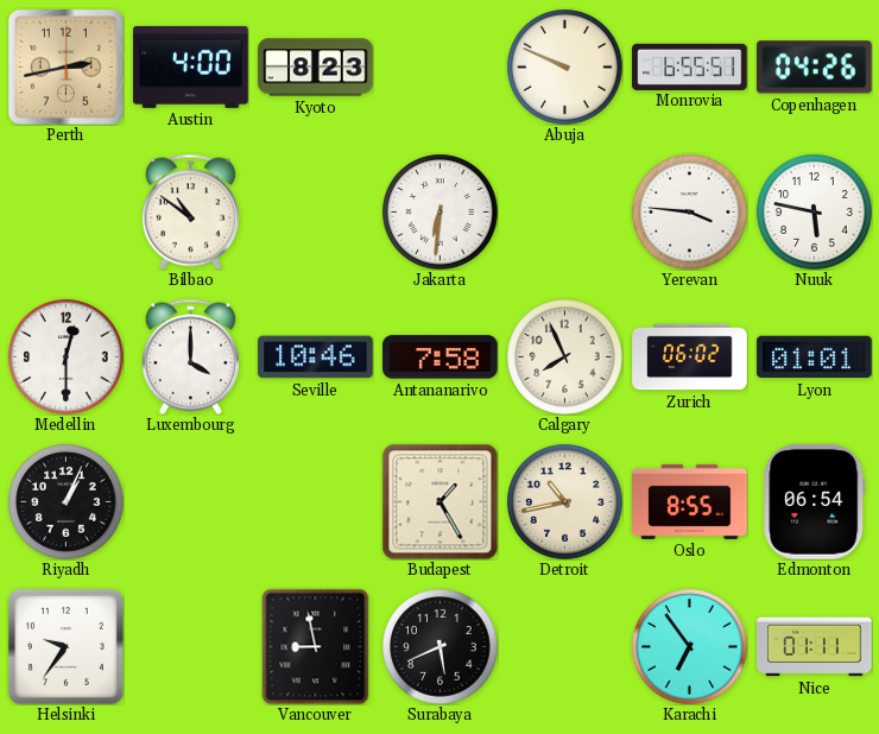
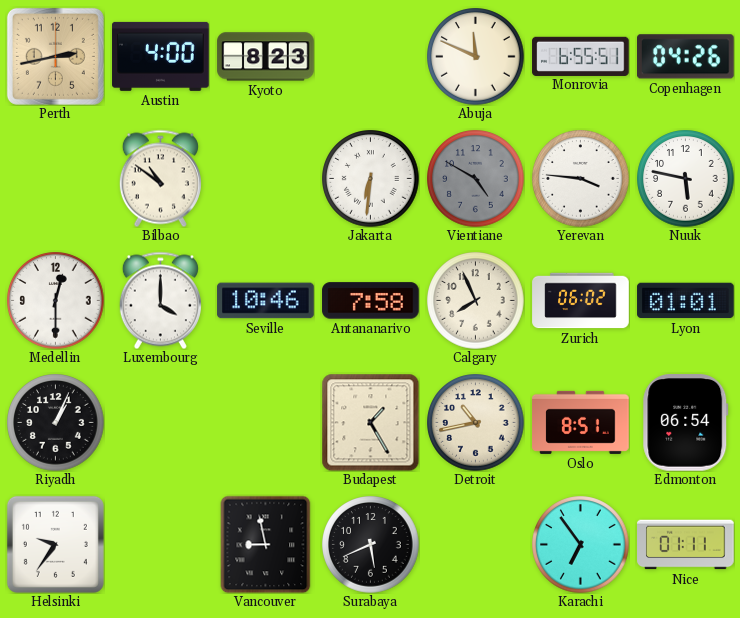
Abuja: 9:49 -> 11:49 (476, 57)
Vientiane: none -> 4:50 (476, 179)
Oslo: 8:55 -> 8:51 (581, 422)
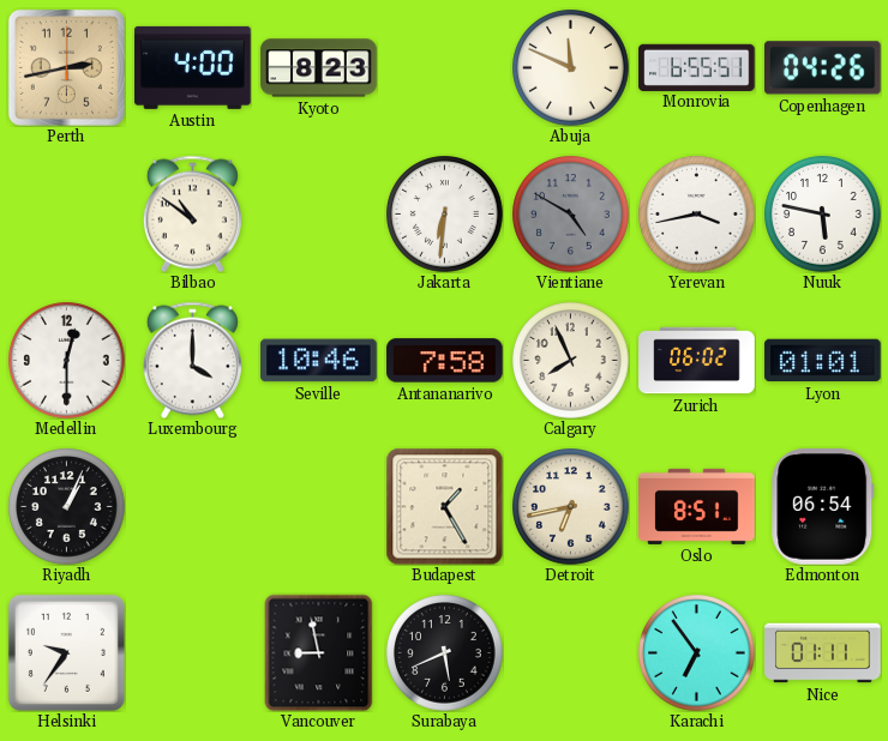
Yerevan: 3:46 -> 3:43 (697, 215)
Detroit: 10:43 -> 6:43 (571, 507)
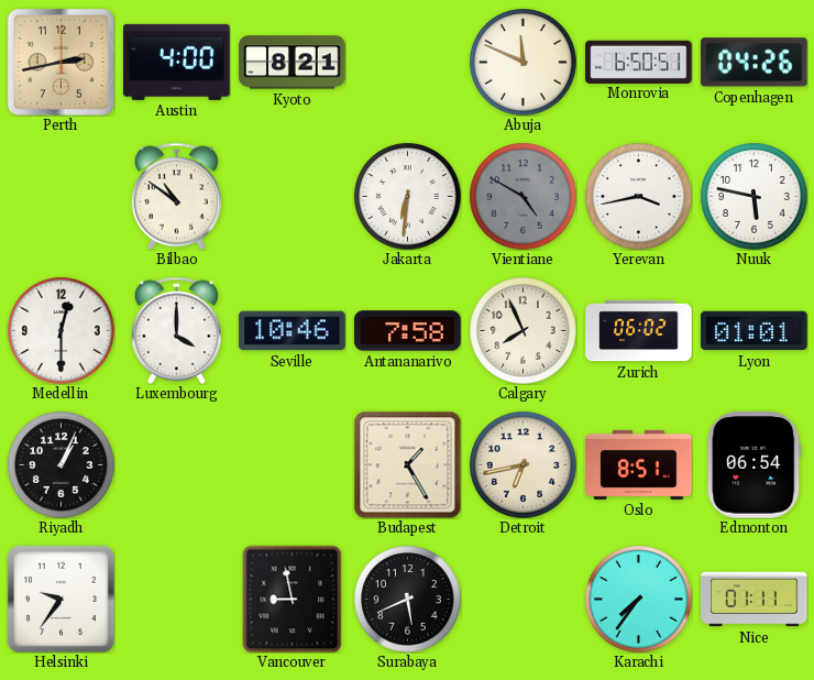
Kyoto: 8:23 -> 8:21 (293, 63)
Monrovia: 6:55 -> 6:50 (639, 62)
Karachi: 6:54 -> 7:36 (639, 600)
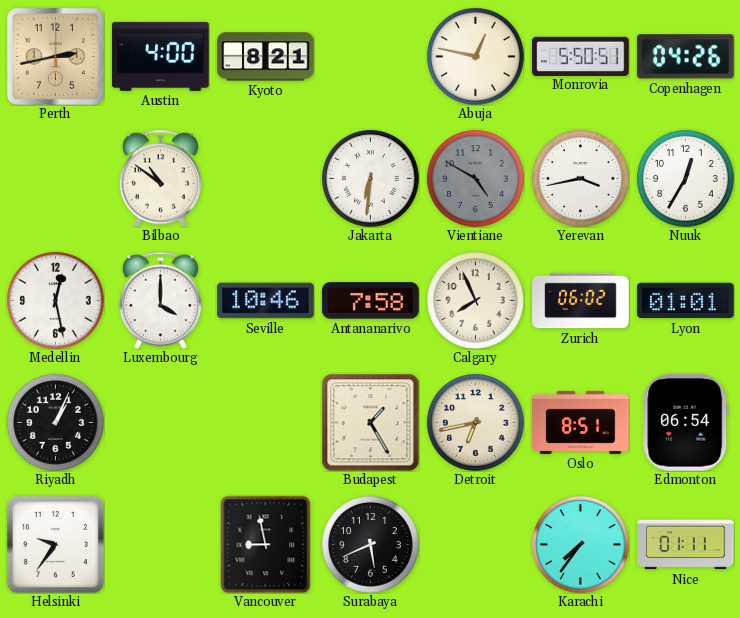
Abuja: 11:49 -> 12:47 (476, 57)
Monrovia: 6:50 -> 5:50 (581, 56)
Nuuk: 5:47 -> 12:35 (686, 179)
Medellin: 12:30 -> 12:28 (56, 301)
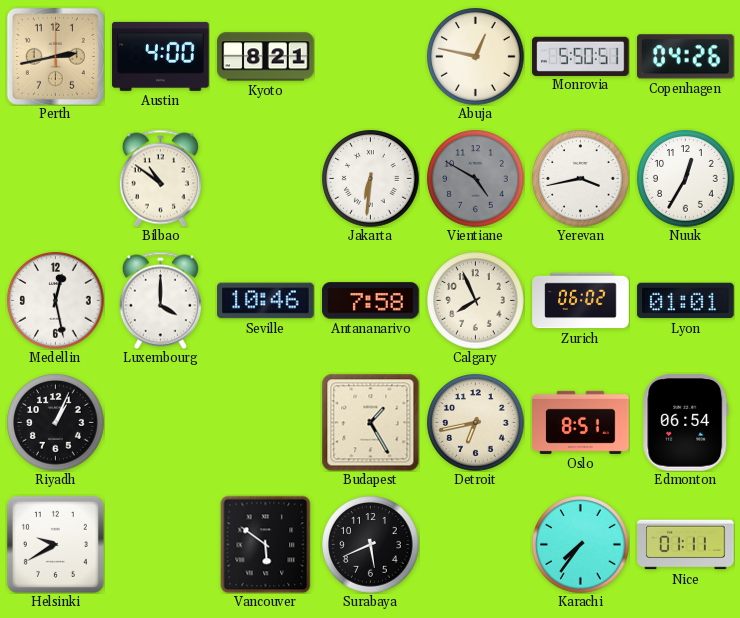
Helsinki: 9:36 -> 9:40 (55, 544)
Vancouver: 8:58 -> 5:51 (266, 544)
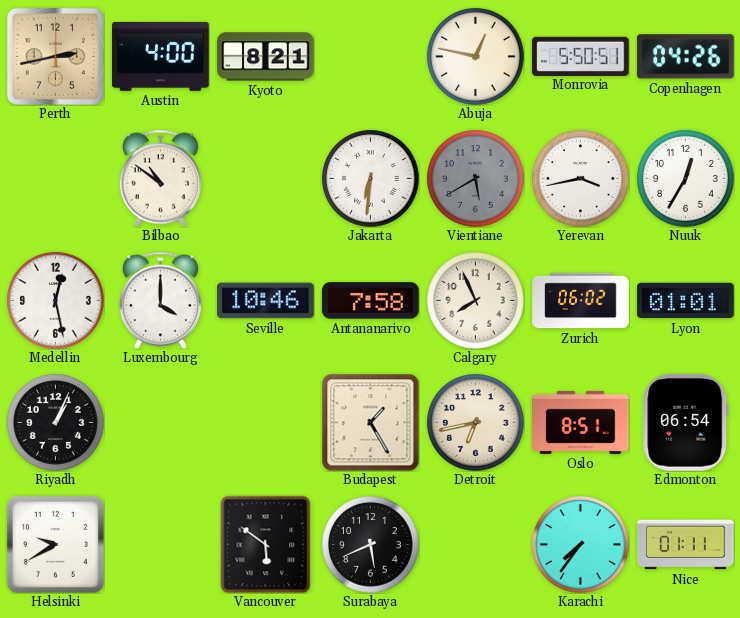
Vientiane: 4:50 -> 5:40 (476, 179)
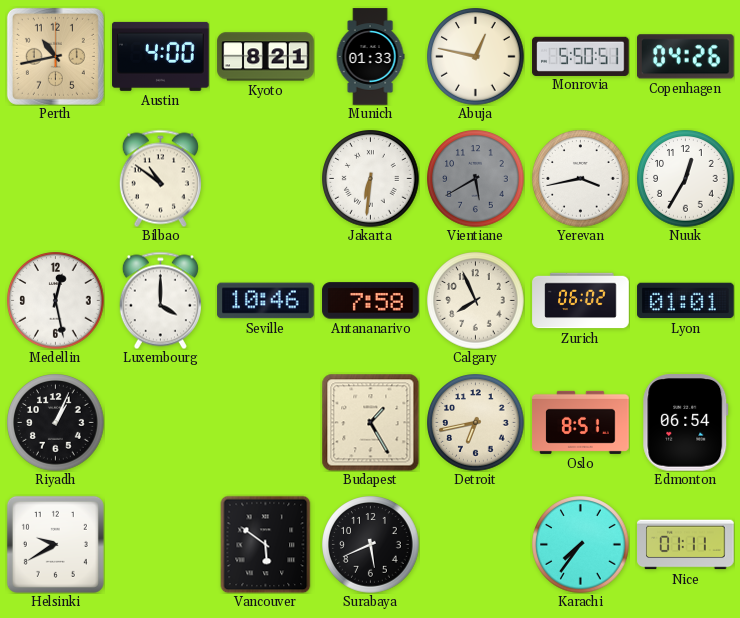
Perth: 2:43 -> 10:43 (55, 56)
Munich: none -> 01:33 (370, 57)
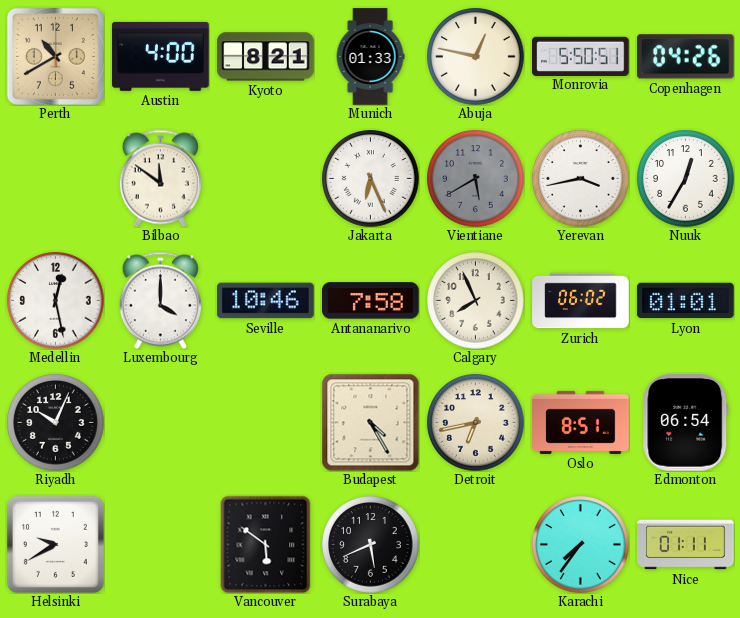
Perth: 10:43 -> 10:40 (55, 56)
Bilbao: 10:51 -> 11:51 (160, 178)
Jakarta: 6:31 -> 6:26 (371, 179)
Riyadh: 1:04 -> 10:04 (56, 423)
Budapest: 1:25 -> 4:25 (370, 422)
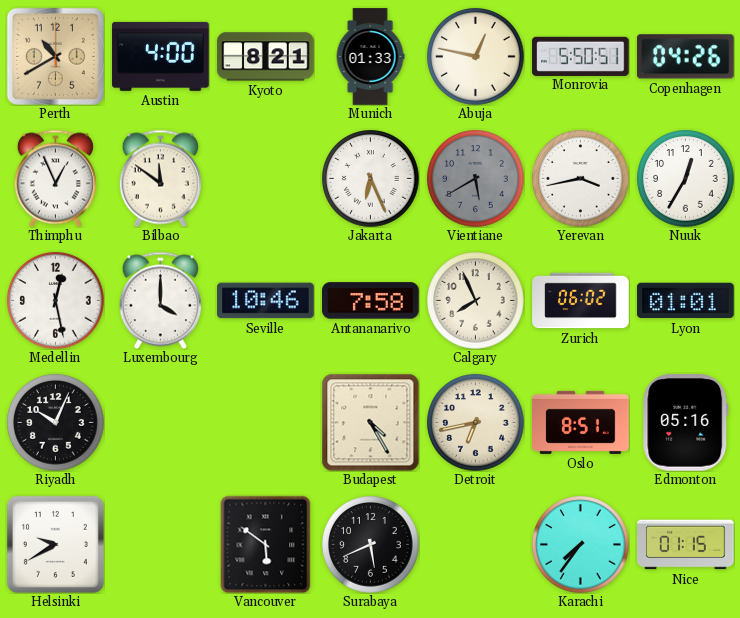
Thimphu: none -> 12:56 (55, 178)
Edmonton: 06:54 -> 05:16 (686, 423)
Nice: 01:11 -> 01:15 (686, 545)
